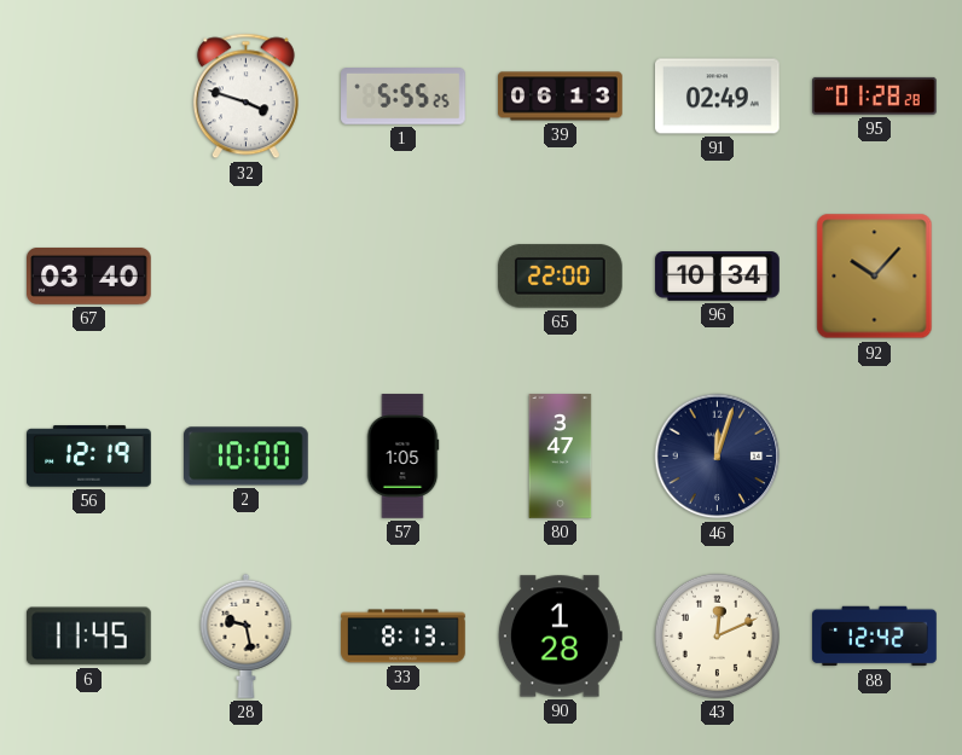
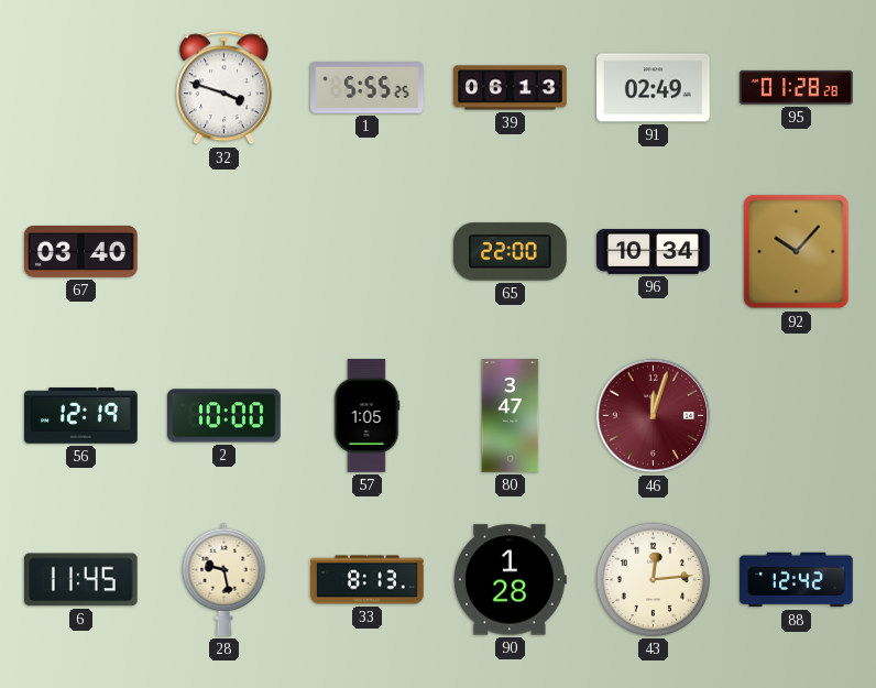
46 dial: navy -> burgundy (654, 416)
43: 12:11 -> 12:14 (653, 579)
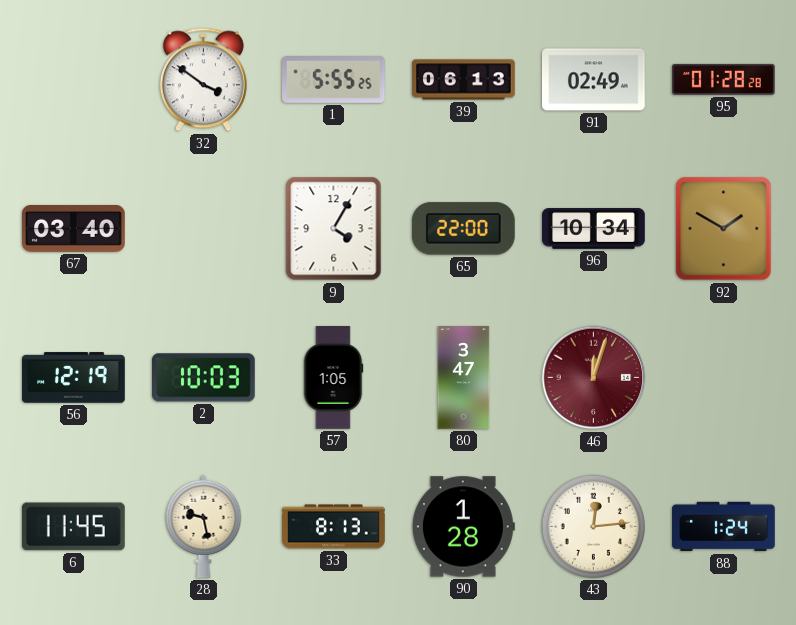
32: 3:48 -> 3:51 (203, 80)
9: none -> 4:05 (334, 229)
92: 10:07 -> 1:50 (724, 229)
2: 10:00 -> 10:03 (204, 378)
88: 12:42 -> 1:24 (724, 527)
